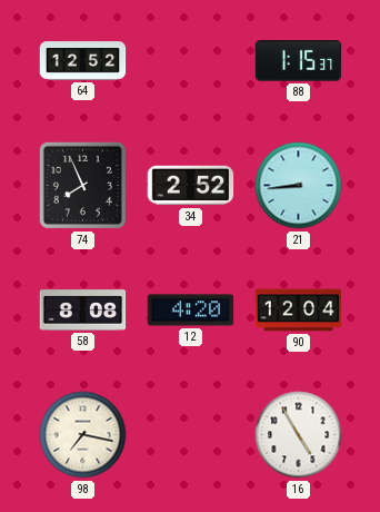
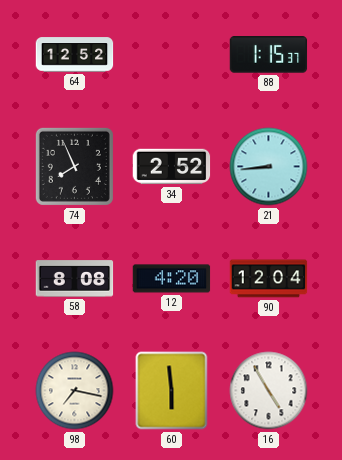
60: none -> 5:59 (172, 391)
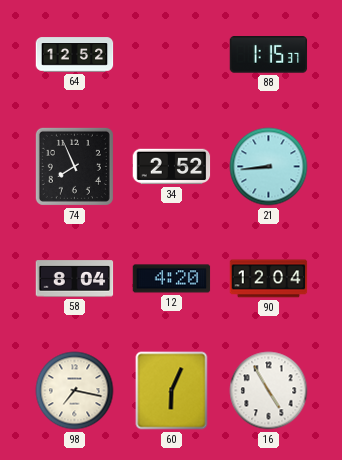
58: 8:08 -> 8:04 (75, 279)
60: 5:59 -> 6:04 (172, 391)
